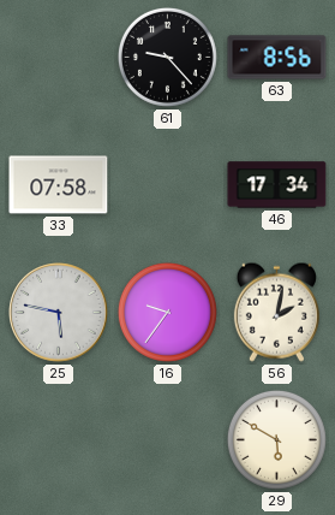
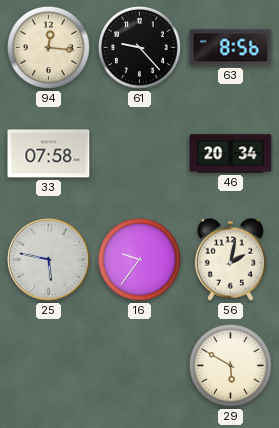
94: none -> 12:16 (48, 47)
46: 17:34 -> 20:34 (231, 154)
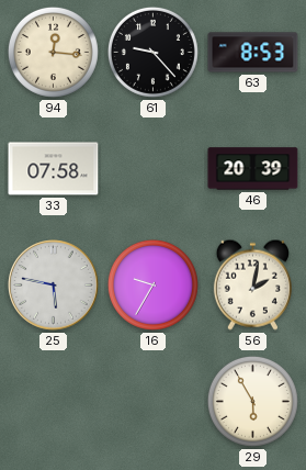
63: 8:56 -> 8:53 (253, 53)
46: 20:34 -> 20:39 (253, 169)
16: 9:36 -> 9:35 (152, 284)
29: 5:50 -> 5:55 (252, 401)
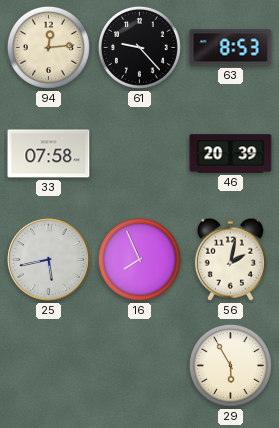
94: 12:16 -> 12:14 (48, 47)
25: 5:47 -> 5:43 (49, 260)
16: 9:35 -> 7:56 (139, 259)
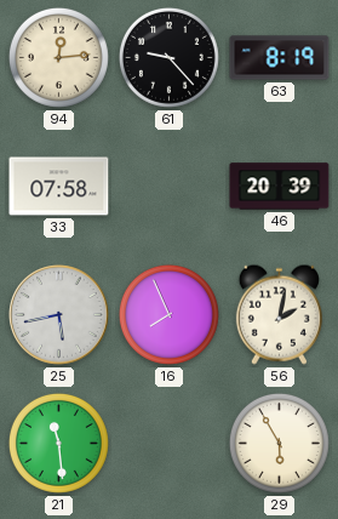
63: 8:53 -> 8:19 (280, 58)
21: none -> 11:29 (58, 443)
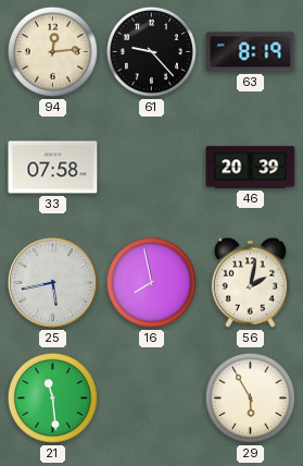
16: 7:56 -> 7:58 (151, 282)
